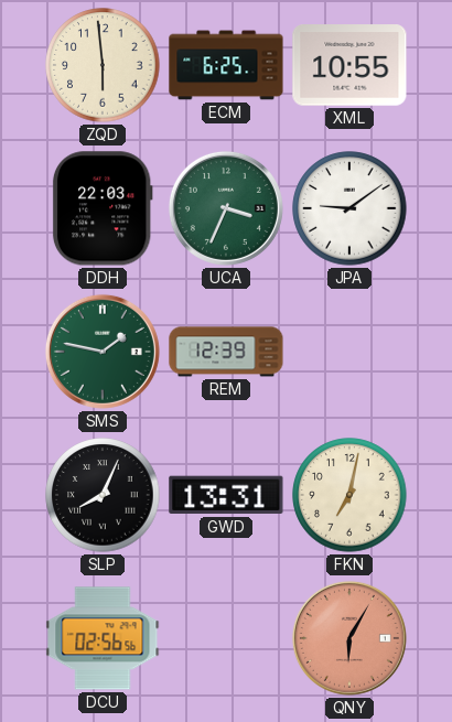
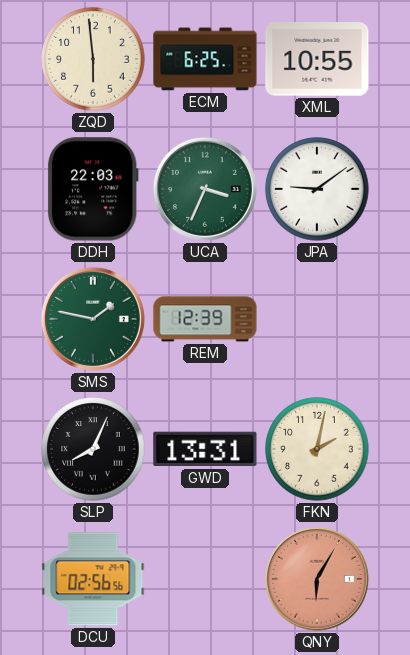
FKN: 7:02 -> 2:02 (317, 449)
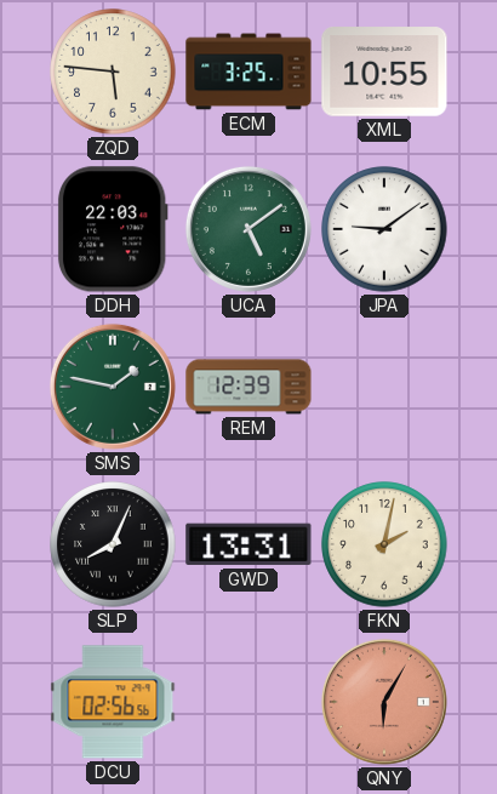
ZQD: 5:59 -> 5:46 (113, 72)
ECM: 6:25 -> 3:25 (248, 72)
UCA: 3:34 -> 5:09 (248, 229)
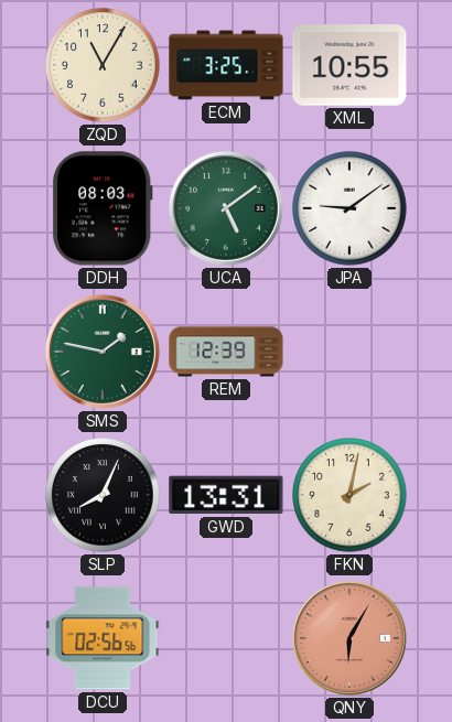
ZQD: 5:46 -> 11:05 (103, 65)
DDH: 22:03 -> 08:03 (103, 208)
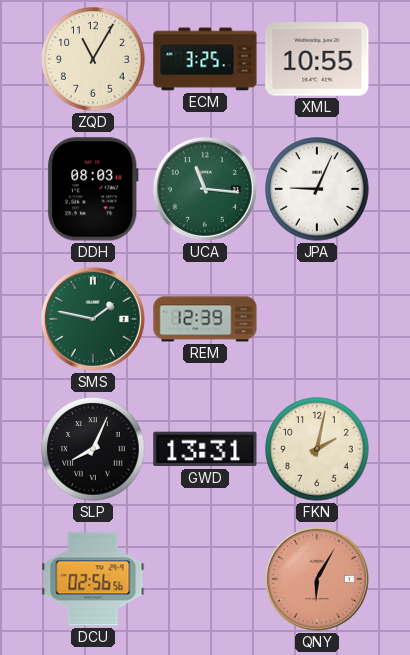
UCA: 5:09 -> 11:16 (205, 189)
JPA: 9:09 -> 9:04 (317, 189)
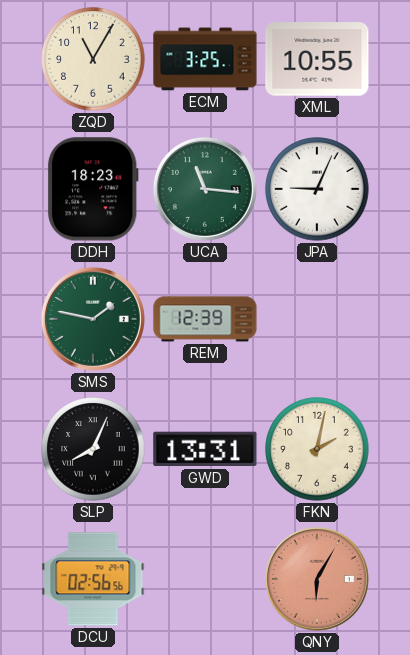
DDH: 08:03 -> 18:23 (93, 189)
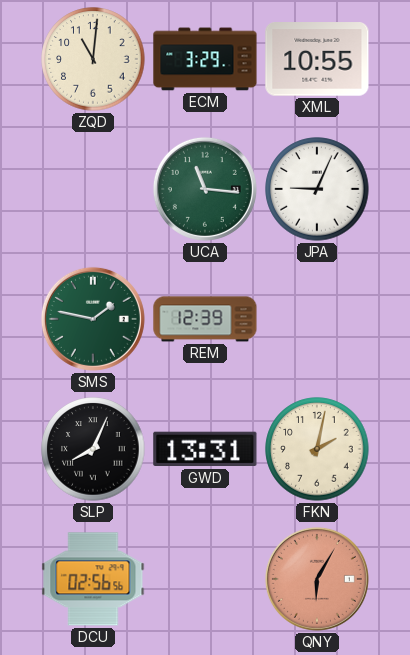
ZQD: 11:05 -> 11:01 (93, 59)
ECM: 3:25 -> 3:29 (205, 59)
DDH: 18:23 -> none (93, 189)
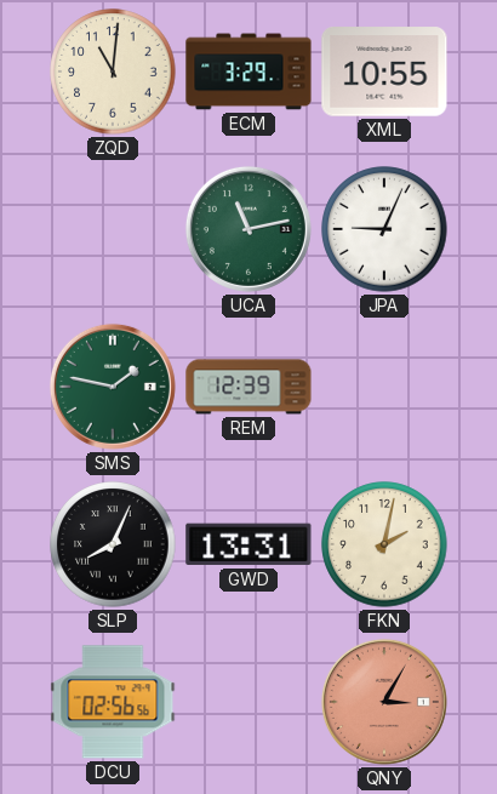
UCA: 11:16 -> 11:13 (248, 229)
QNY: 6:05 -> 3:05 (384, 702)
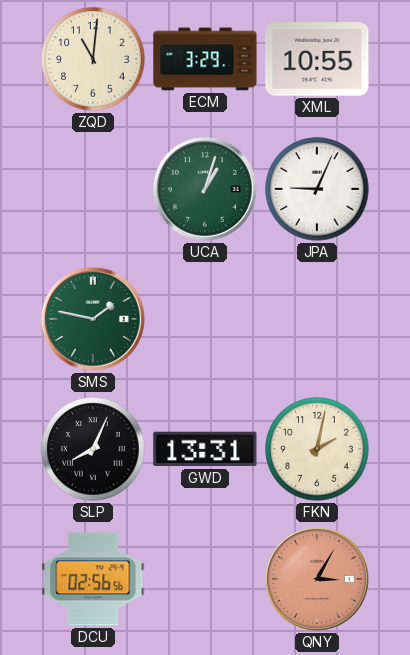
UCA: 11:13 -> 1:03 (205, 189)
REM: 12:39 -> none (248, 387)
